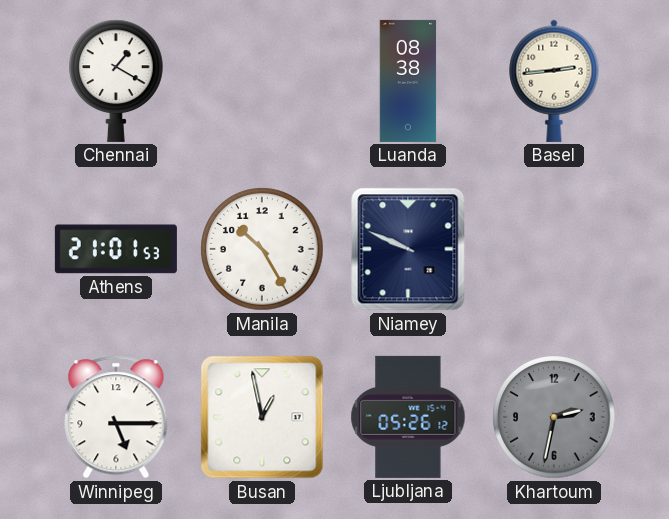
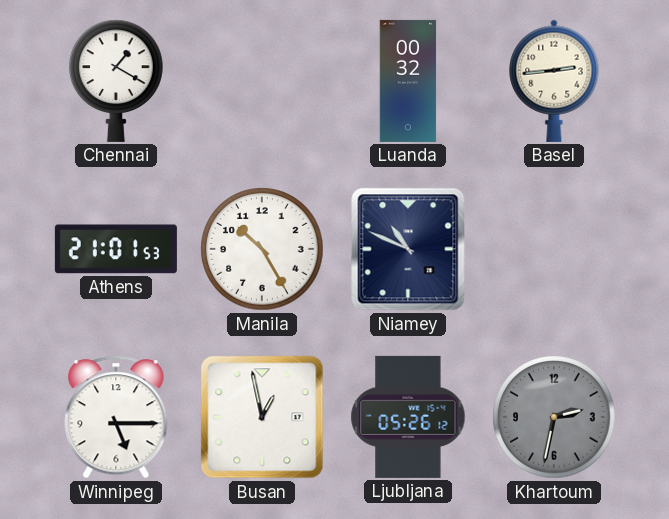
Luanda: 08:38 -> 00:32 (408, 81)
Niamey: 9:49 -> 10:49 (408, 249)
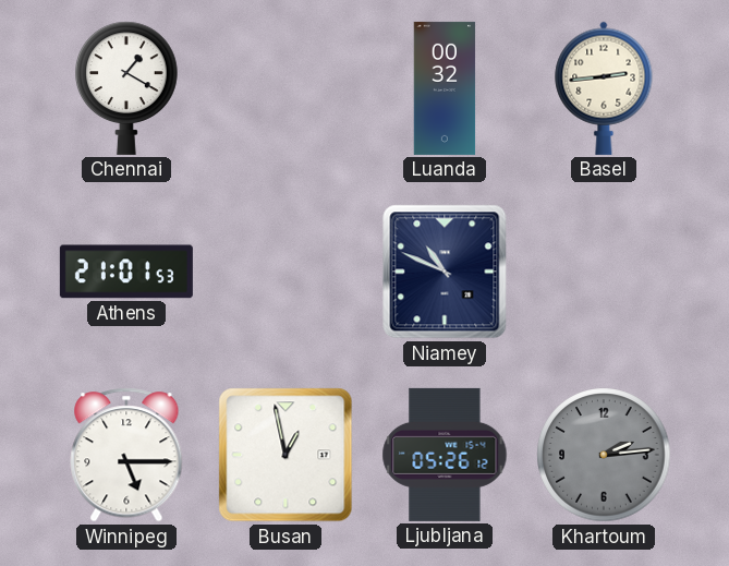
Manila: 10:25 -> none (262, 249)
Khartoum: 2:32 -> 2:14 (604, 455)
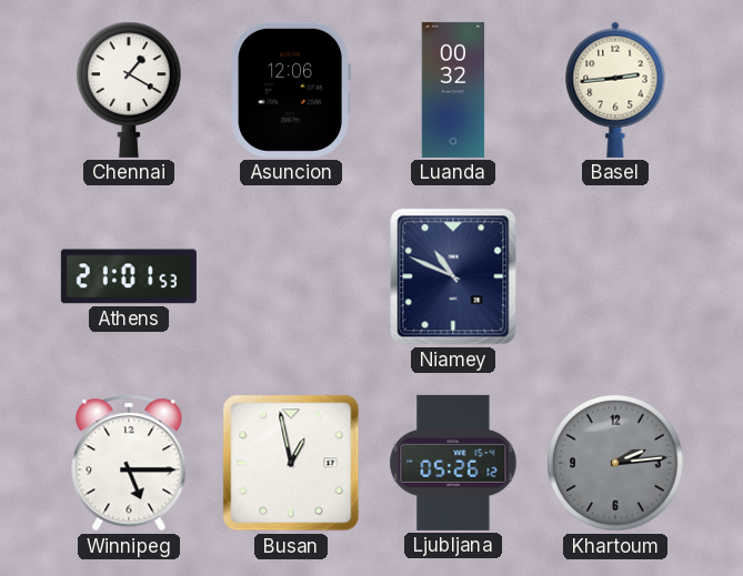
Asuncion: none -> 12:06 (291, 90)
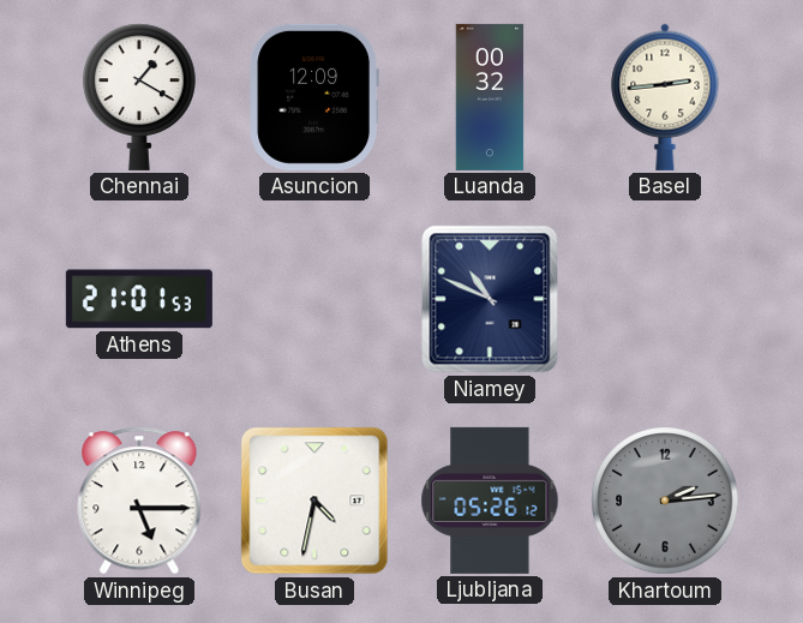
Asuncion: 12:06 -> 12:09 (314, 97)
Busan: 12:58 -> 4:32 (314, 501)
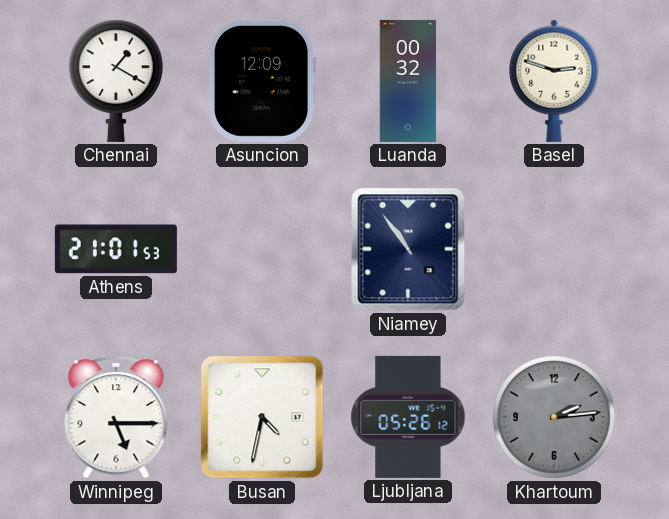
Basel: 2:44 -> 2:48 (554, 81)
Niamey: 10:49 -> 10:54 (408, 249)
